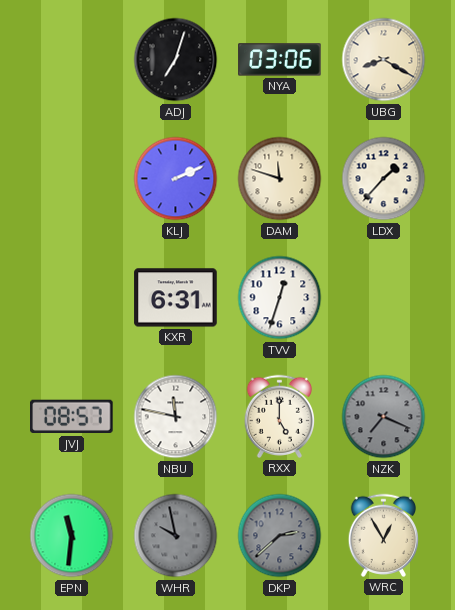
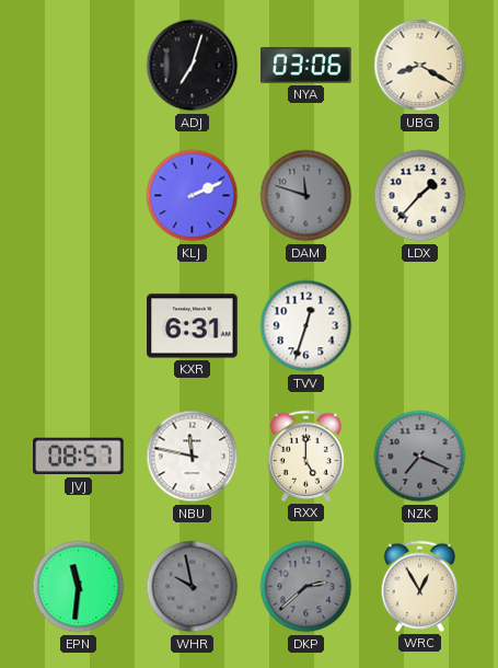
DAM dial: cream -> grey (306, 196)
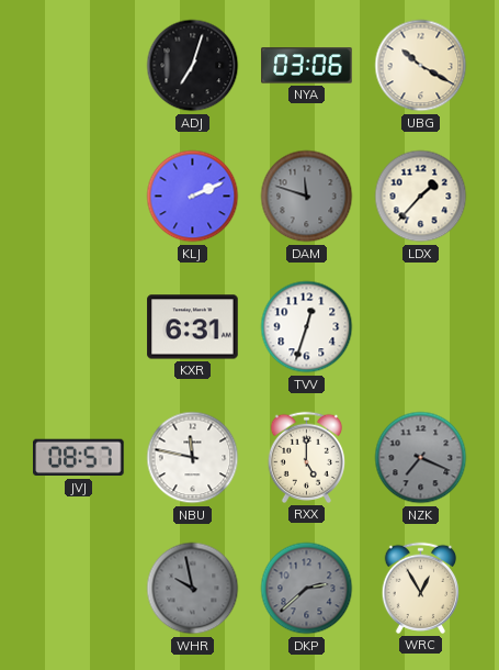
UBG: 8:20 -> 10:20 (421, 66)
EPN: 11:31 -> none (79, 587)
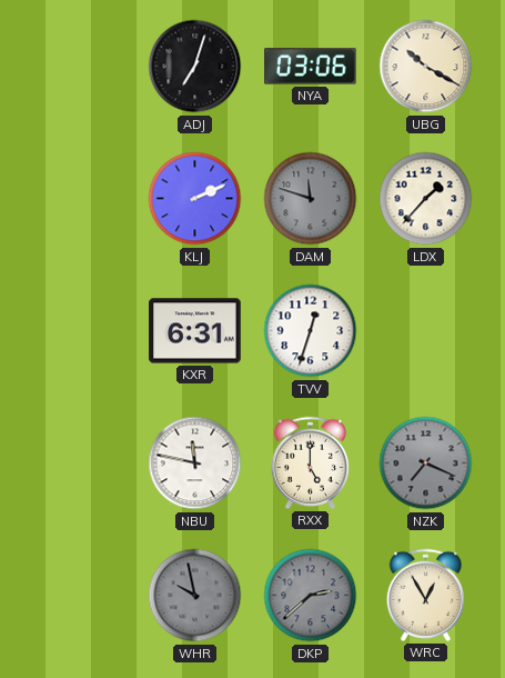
JVJ: 08:57 -> none (79, 458)
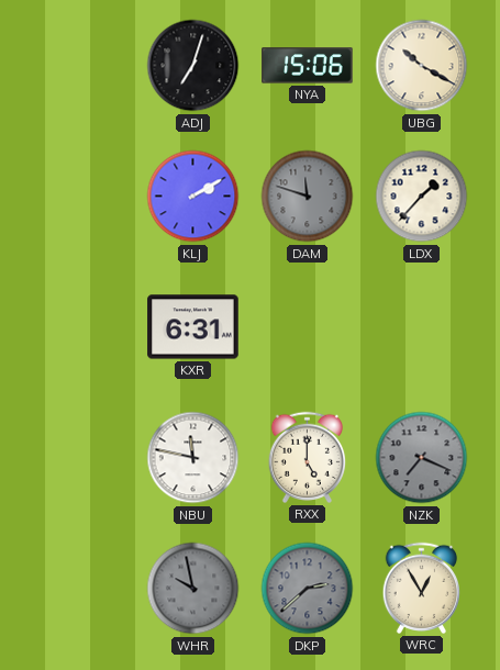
NYA: 03:06 -> 15:06 (308, 66)
KLJ: 2:11 -> 2:10 (193, 197)
TVV: 12:33 -> none (311, 331)
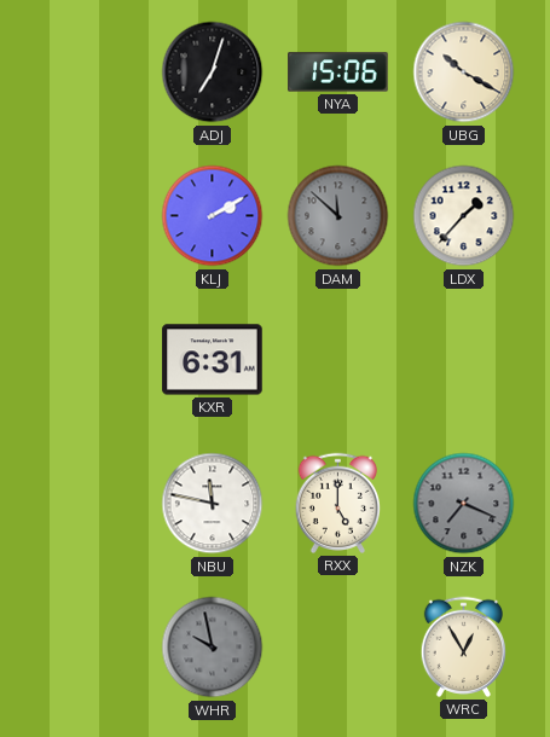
DAM: 11:48 -> 11:52 (338, 216)
DKP: 2:38 -> none (308, 589)
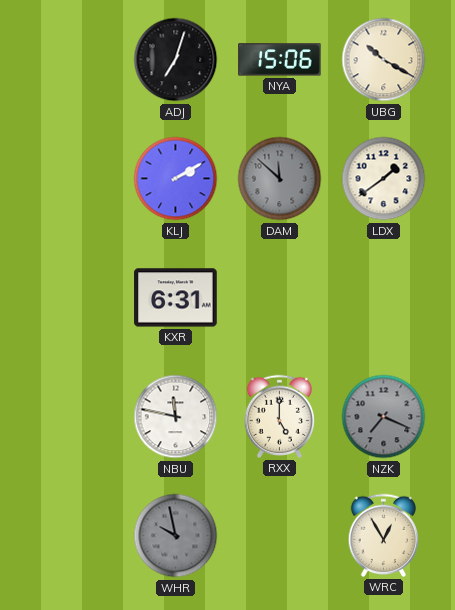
LDX: 1:37 -> 1:39 (384, 179)
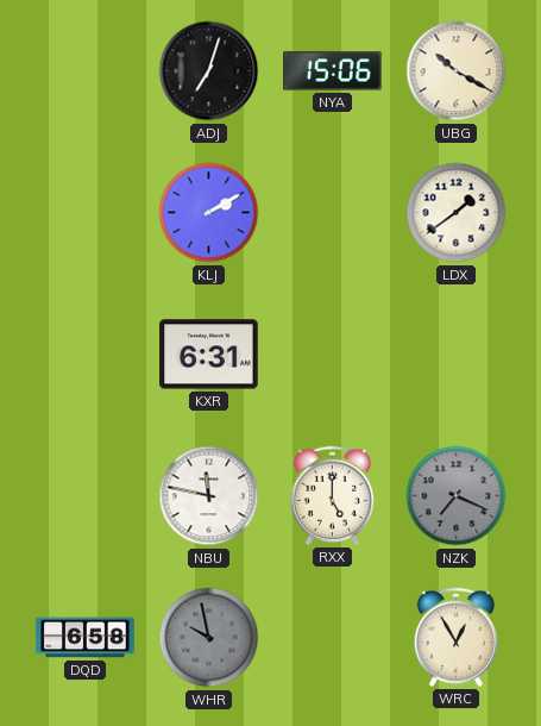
DAM: 11:52 -> none (280, 179)
DQD: none -> 6:58 (86, 638)
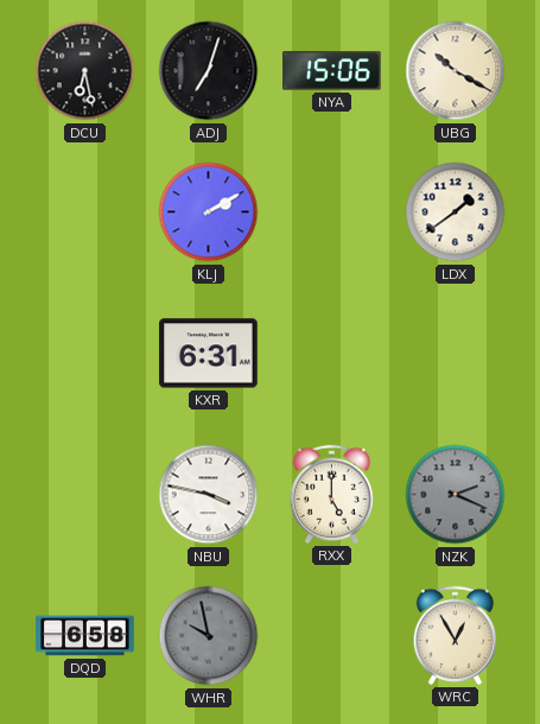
DCU: none -> 6:28 (85, 71)
NBU: 11:47 -> 3:47 (209, 495)
NZK: 7:19 -> 2:19 (456, 495)
